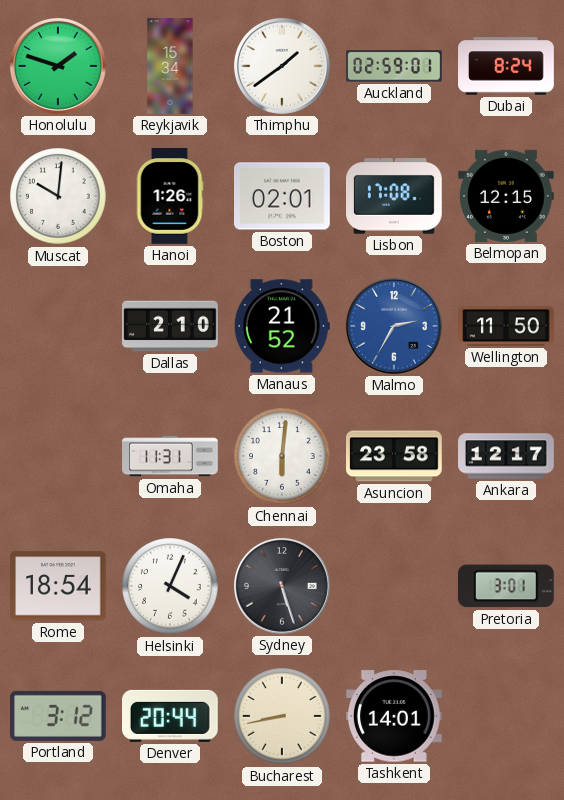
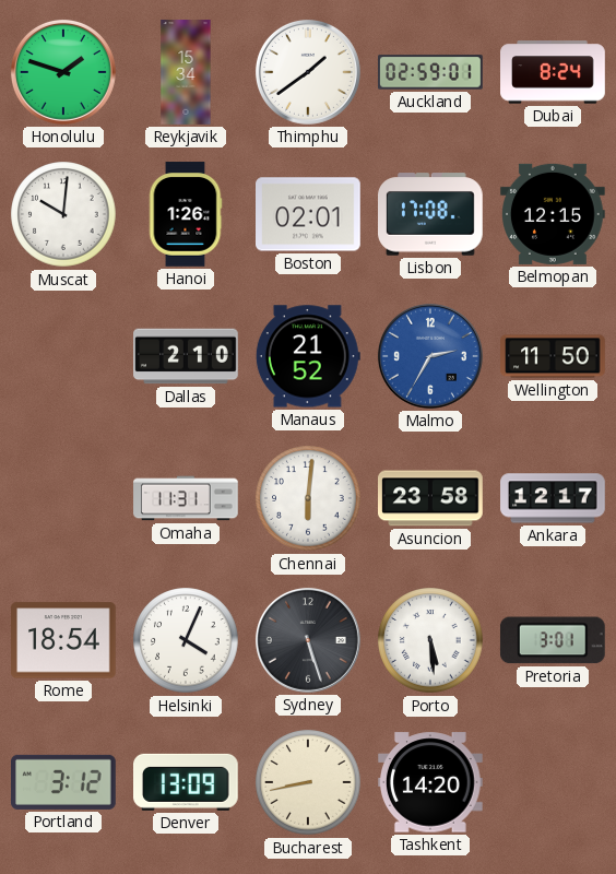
Porto: none -> 5:29 (430, 640)
Denver: 20:44 -> 13:09 (187, 782)
Tashkent: 14:01 -> 14:20 (431, 782)
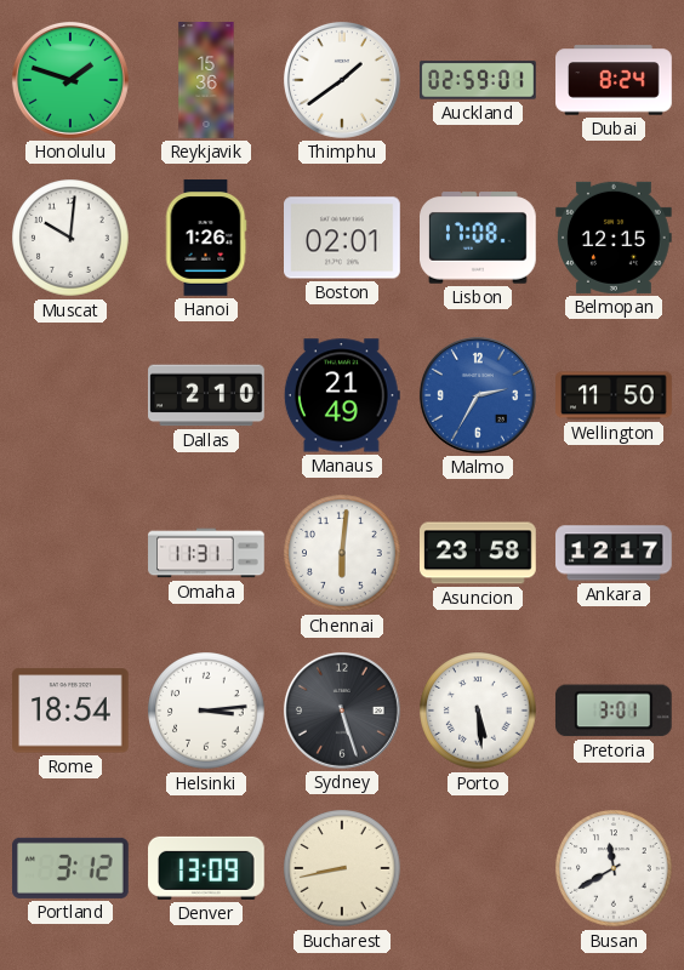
Reykjavik: 15:34 -> 15:36 (206, 80)
Manaus: 21:52 -> 21:49 (342, 395)
Helsinki: 4:04 -> 3:14 (206, 711)
Tashkent: 14:20 -> none (431, 782)
Busan: none -> 11:40 (614, 868)
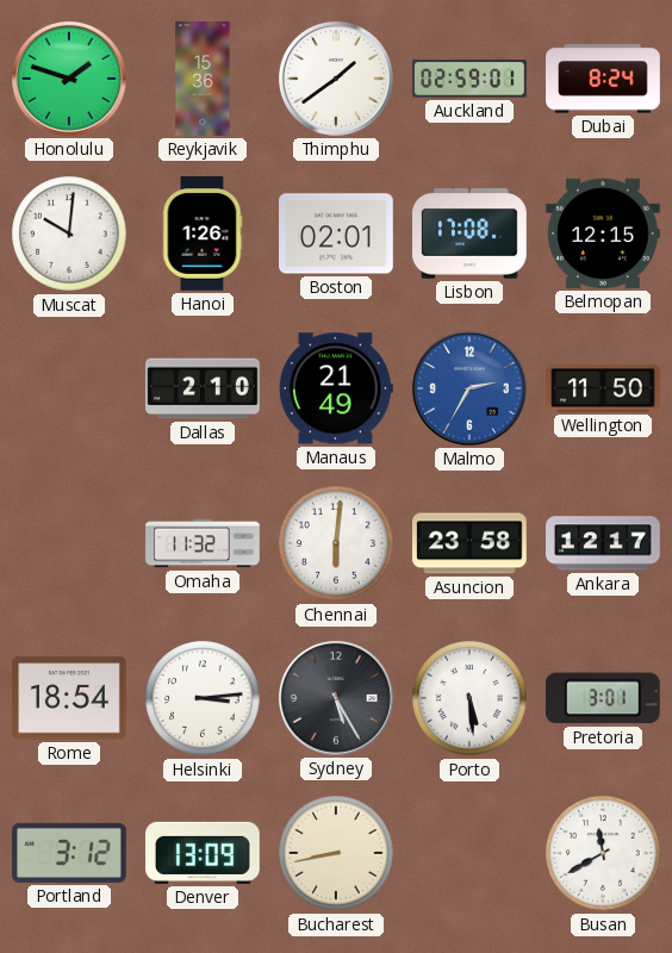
Omaha: 11:31 -> 11:32 (203, 543)
Sydney: 5:27 -> 5:25 (336, 698)
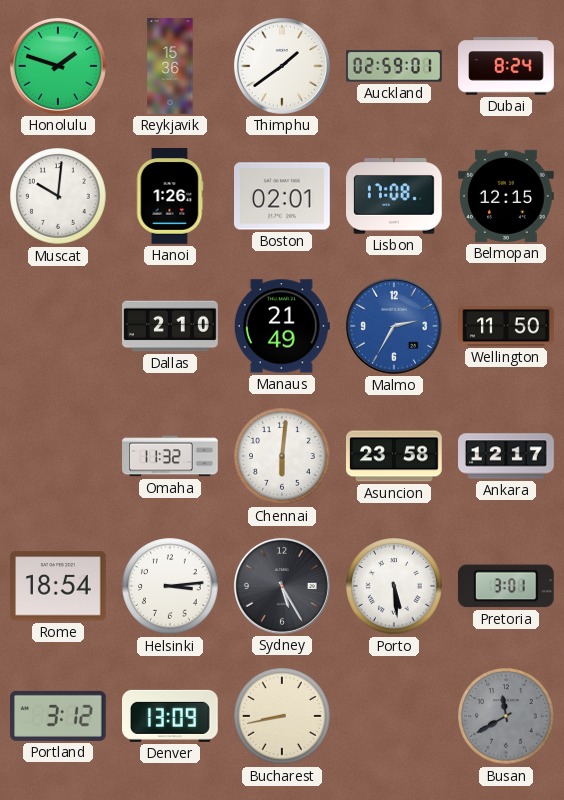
Busan dial: white -> grey (506, 716)
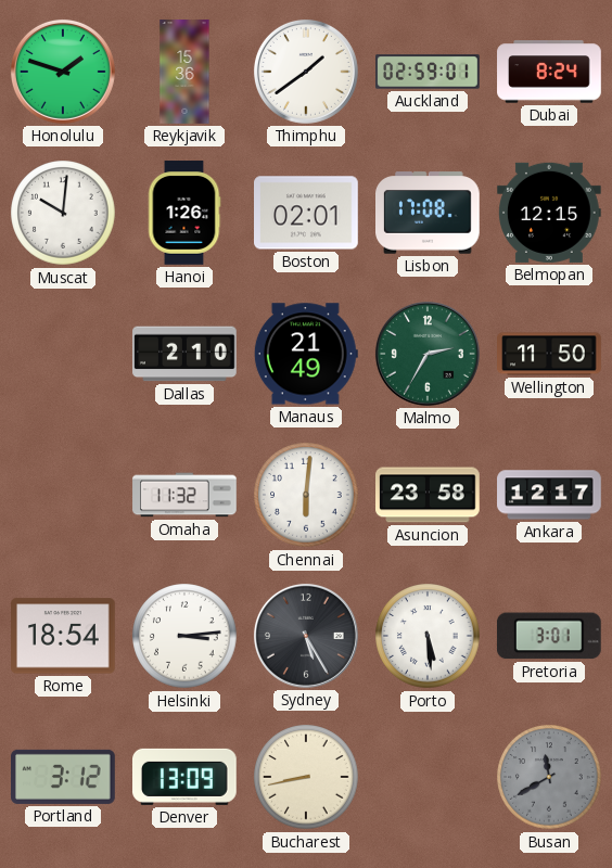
Malmo dial: blue -> green (428, 354)
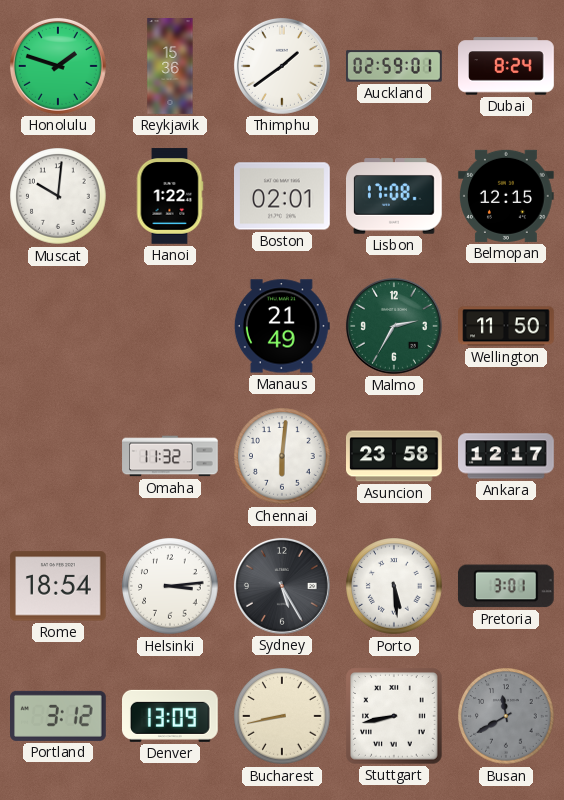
Hanoi: 1:26 -> 1:22 (170, 196)
Dallas: 2:10 -> none (184, 354)
Stuttgart: none -> 8:43 (395, 717)
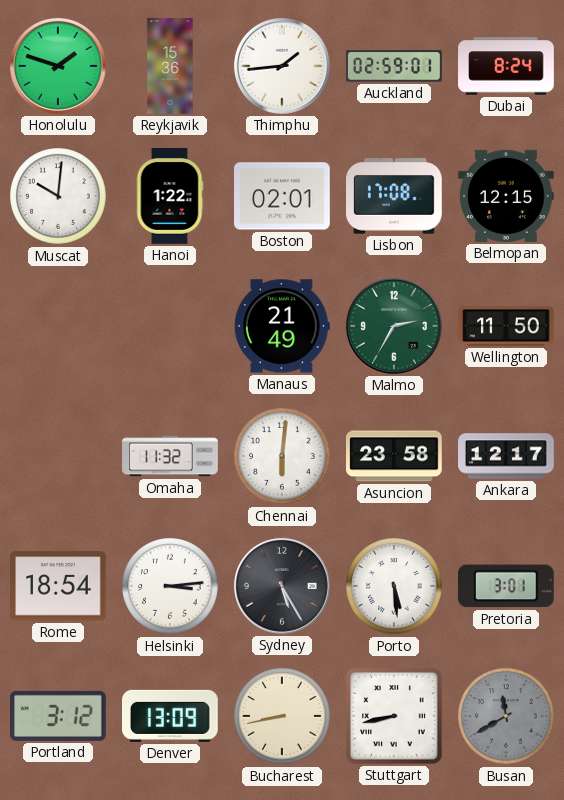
Thimphu: 1:39 -> 1:44 (282, 66)
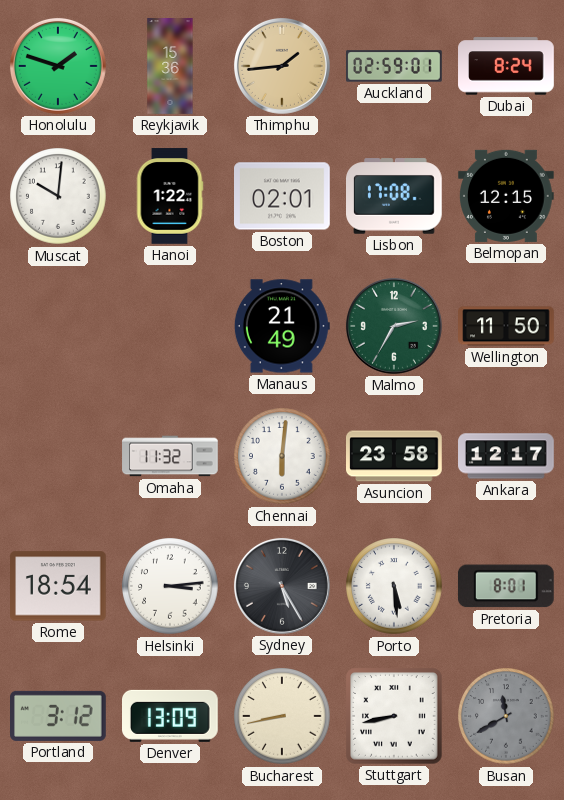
Thimphu dial: white -> champagne (282, 66)
Pretoria: 3:01 -> 8:01 (506, 586)
